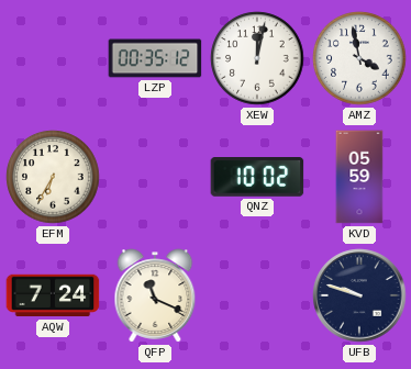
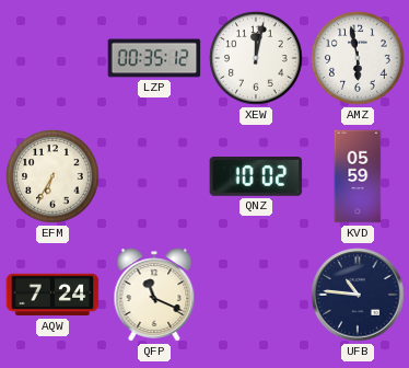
AMZ: 3:58 -> 5:58 (358, 58)
UFB: 9:48 -> 10:46 (358, 295)
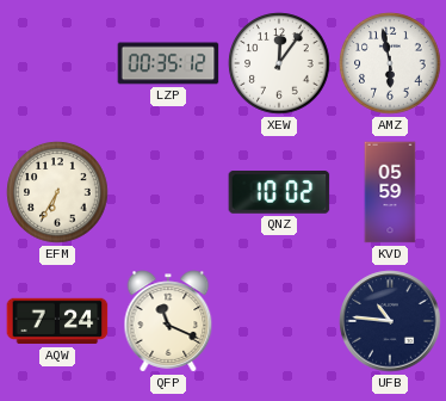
XEW: 12:02 -> 12:06 (279, 63)
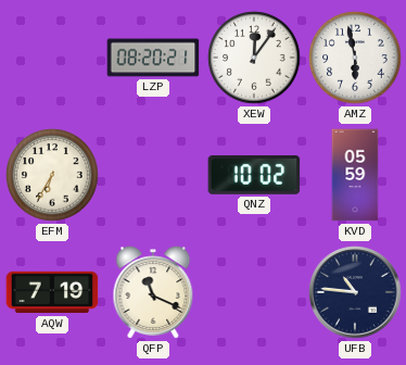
LZP: 00:35 -> 08:20 (153, 58)
AQW: 7:24 -> 7:19 (52, 292)
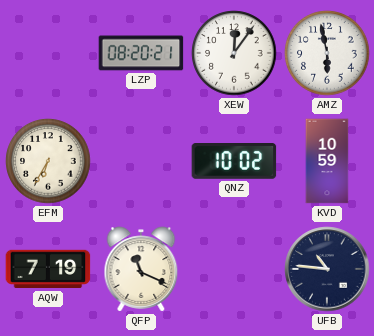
KVD: 05:59 -> 10:59 (327, 161)
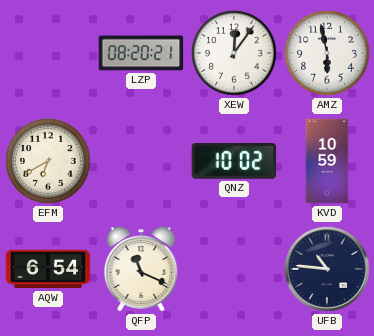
EFM: 6:35 -> 6:40 (48, 161)
AQW: 7:19 -> 6:54 (48, 269)
